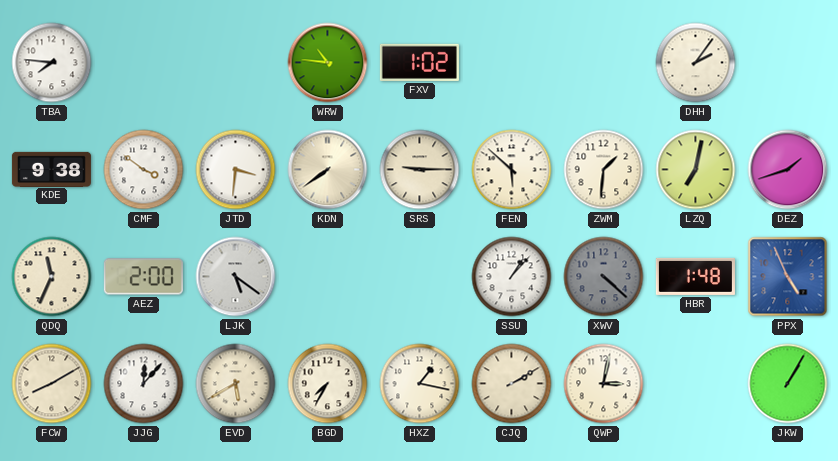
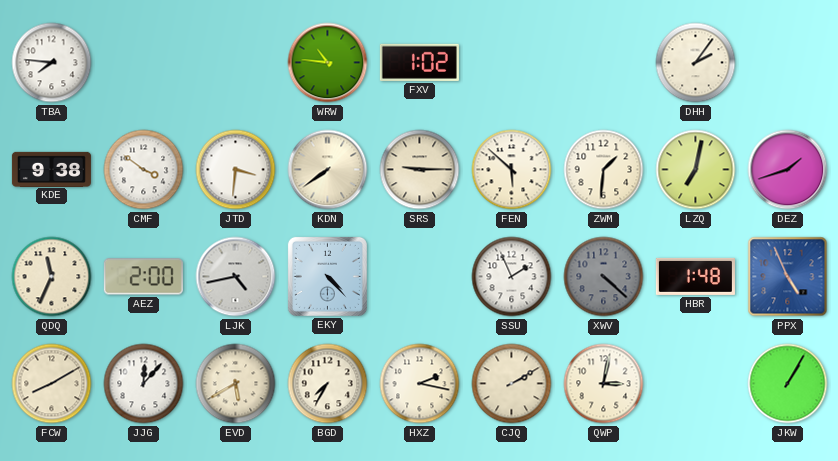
LJK: 5:21 -> 4:43 (236, 277)
EKY: none -> 4:23 (327, 276)
SSU: 1:07 -> 1:56 (512, 277)
HXZ: 1:17 -> 2:17 (420, 384)
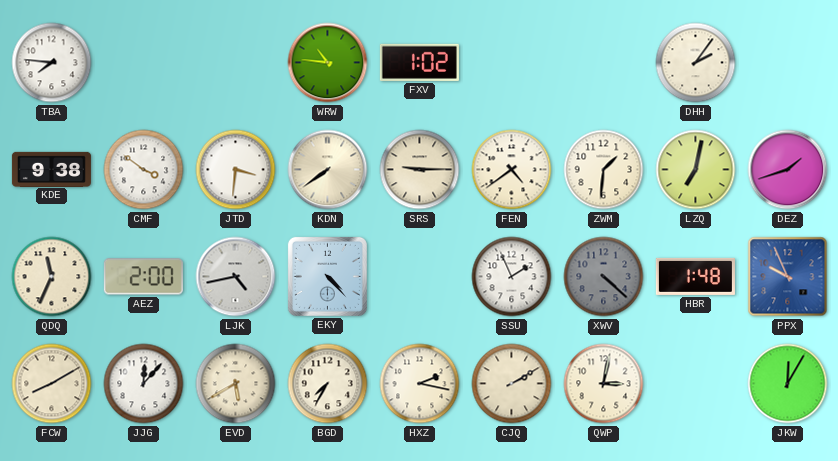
FEN: 5:52 -> 4:39 (512, 170)
PPX: 4:56 -> 9:56 (788, 277)
JKW: 1:05 -> 12:05 (788, 384)
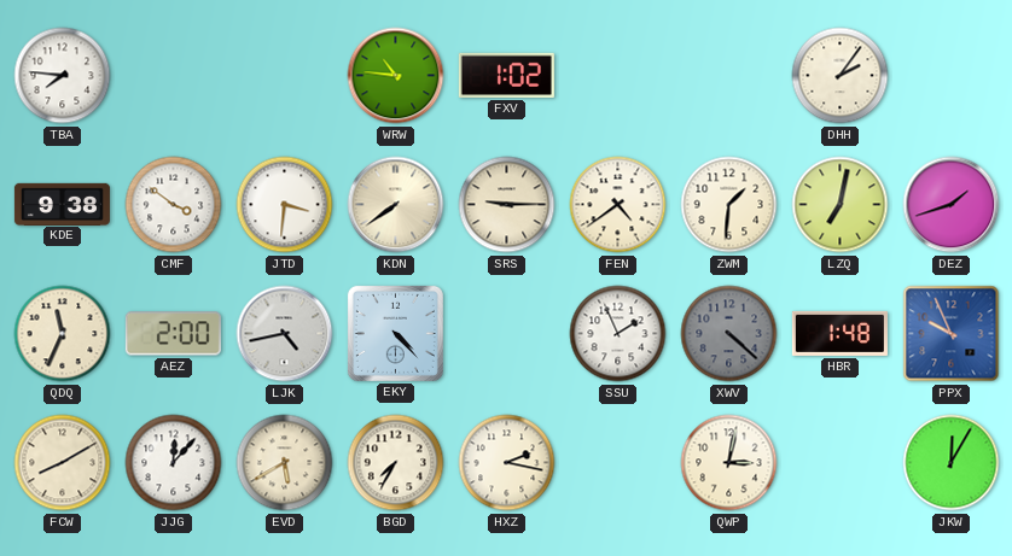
CJQ: 2:10 -> none (512, 384)
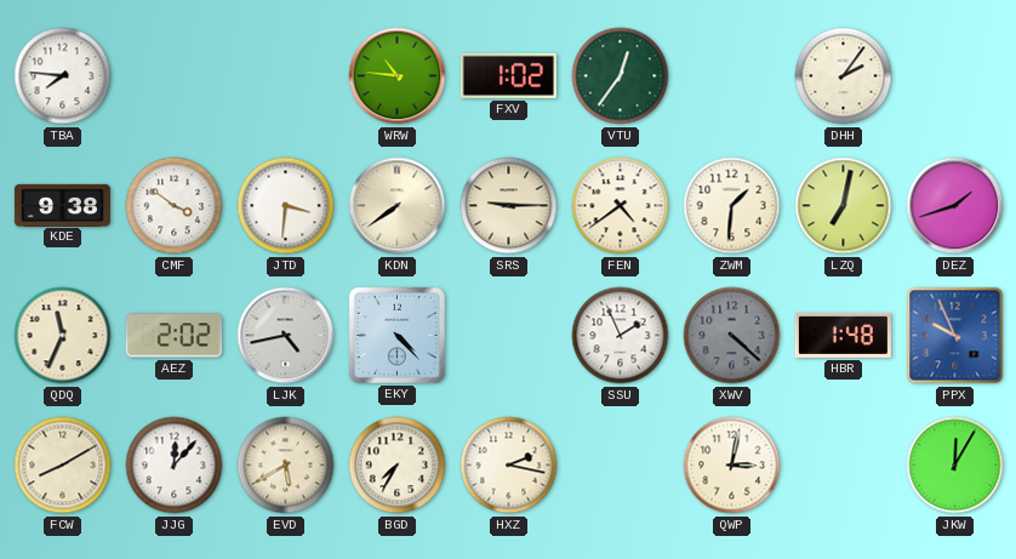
VTU: none -> 12:36 (621, 76)
AEZ: 2:00 -> 2:02 (173, 336)
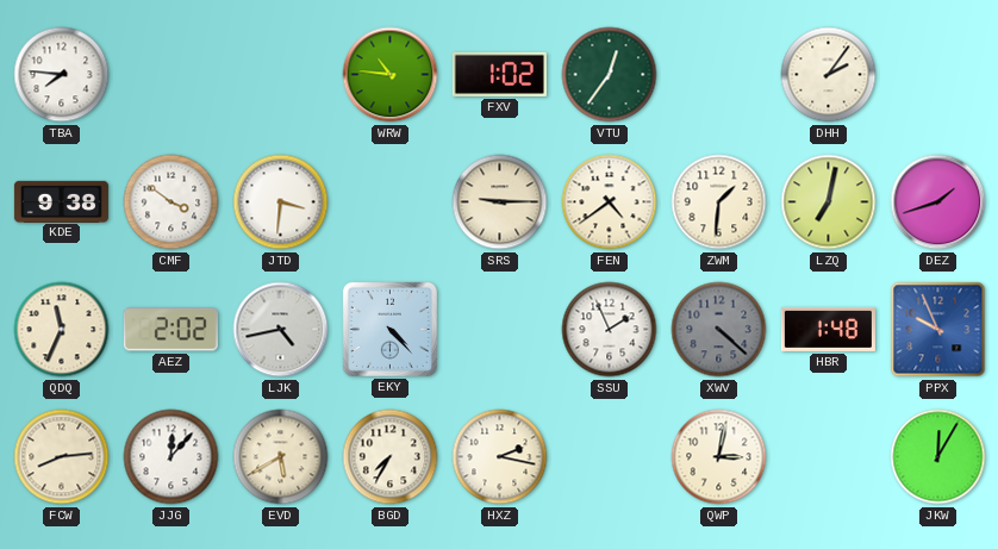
KDN: 7:39 -> none (398, 206)
FCW: 8:10 -> 8:14 (62, 457)
